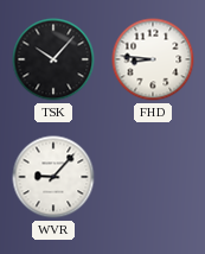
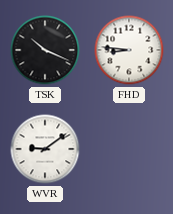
TSK: 10:07 -> 10:19 (45, 50)
WVR: 9:07 -> 9:09 (45, 149)
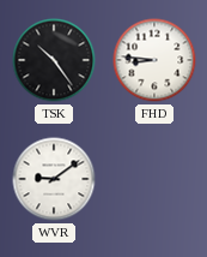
TSK: 10:19 -> 10:24 (54, 60)
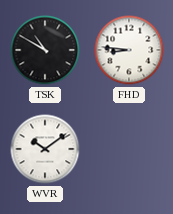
TSK: 10:24 -> 10:50 (45, 50)
WVR: 9:09 -> 10:09 (45, 149)
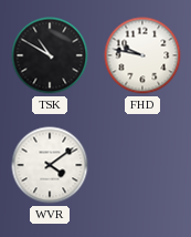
FHD: 8:46 -> 9:47 (142, 55)
WVR: 10:09 -> 4:09 (50, 165)
